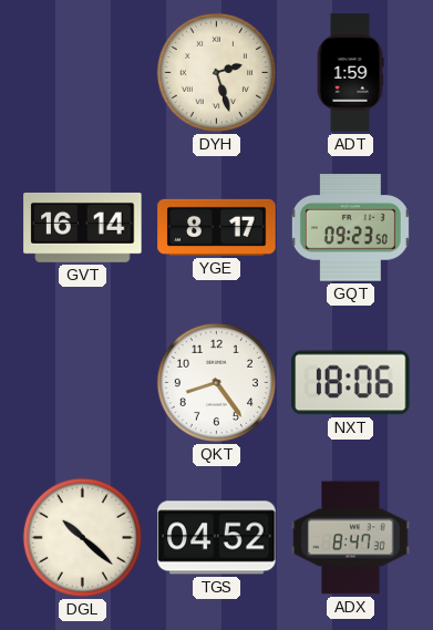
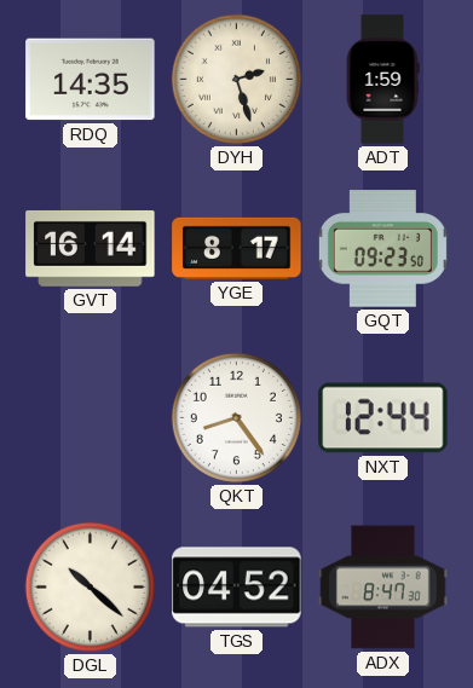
RDQ: none -> 14:35 (91, 80)
NXT: 18:06 -> 12:44 (383, 418)
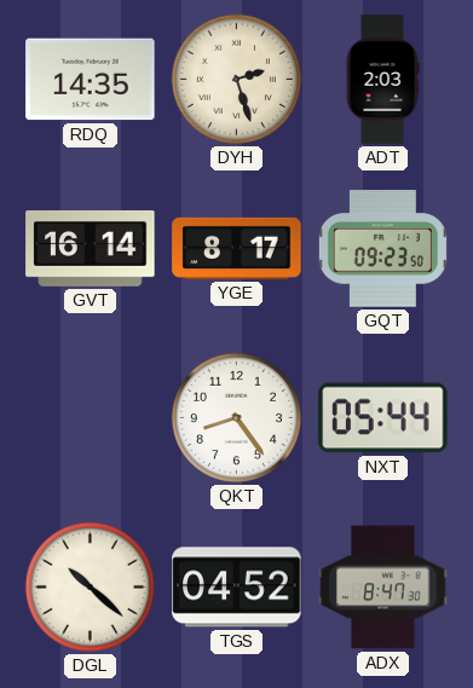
ADT: 1:59 -> 2:03 (382, 80)
NXT: 12:44 -> 05:44 (383, 418)
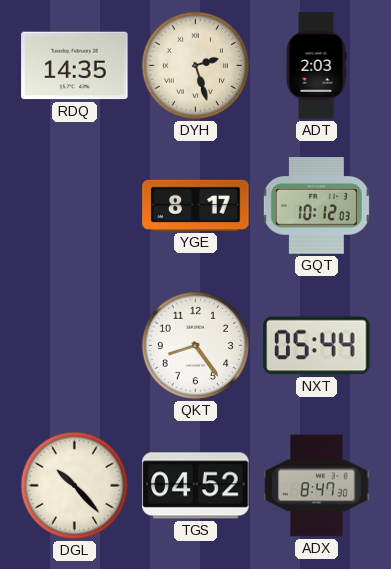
GVT: 16:14 -> none (91, 248)
GQT: 09:23 -> 10:12 (316, 206)
DGL: 10:22 -> 10:23 (74, 485)
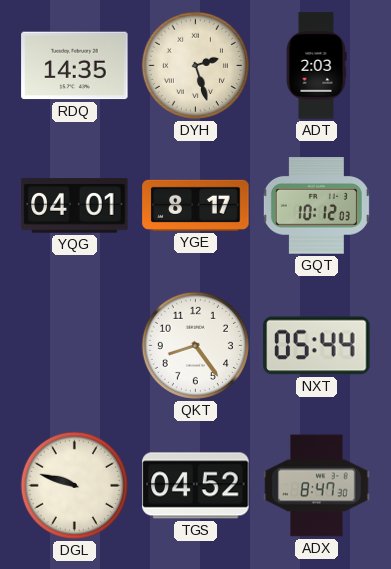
YQG: none -> 04:01 (75, 206)
DGL: 10:23 -> 9:48 (74, 485)
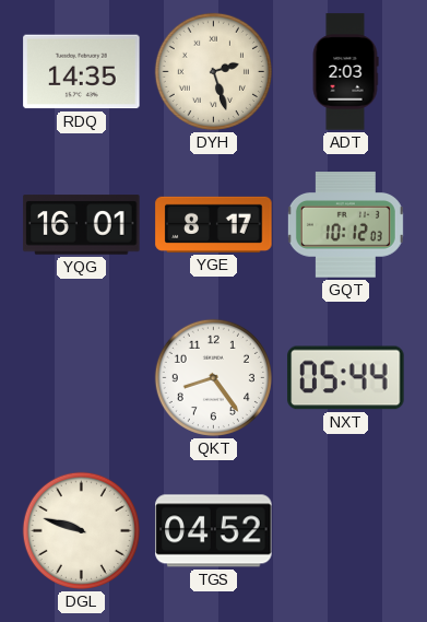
YQG: 04:01 -> 16:01 (82, 225)
ADX: 8:47 -> none (317, 486)
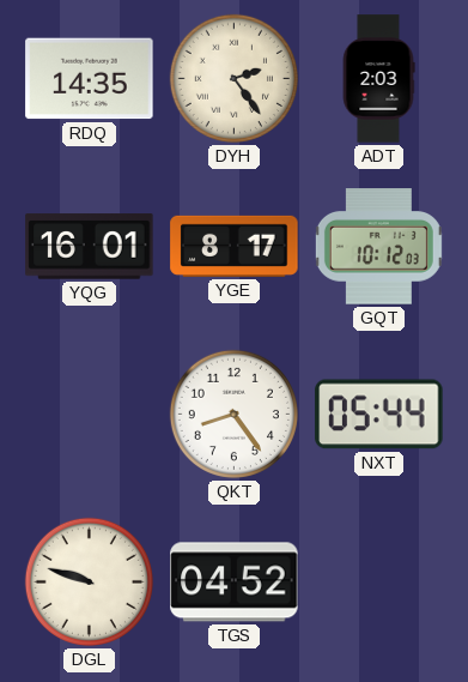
DYH: 2:27 -> 2:24 (233, 78)
